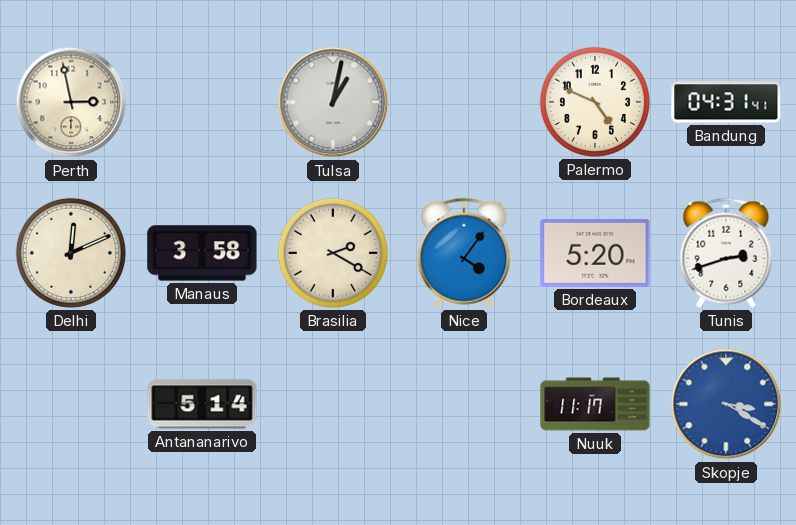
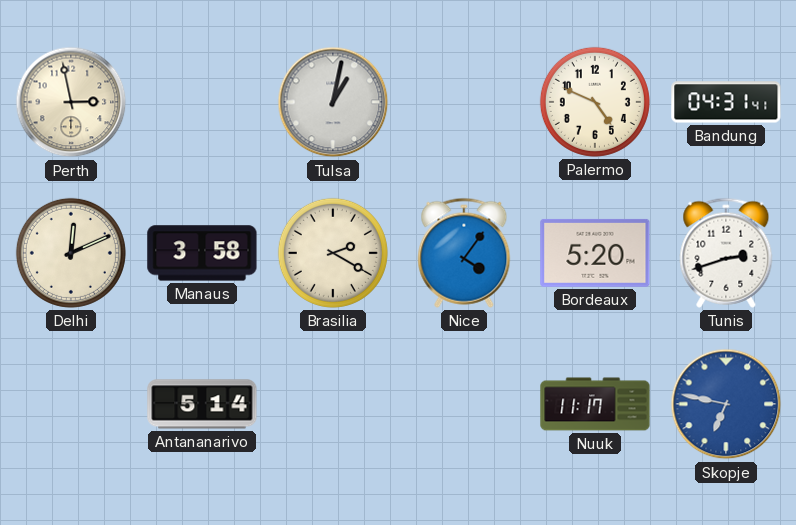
Skopje: 3:20 -> 6:47 (726, 404)
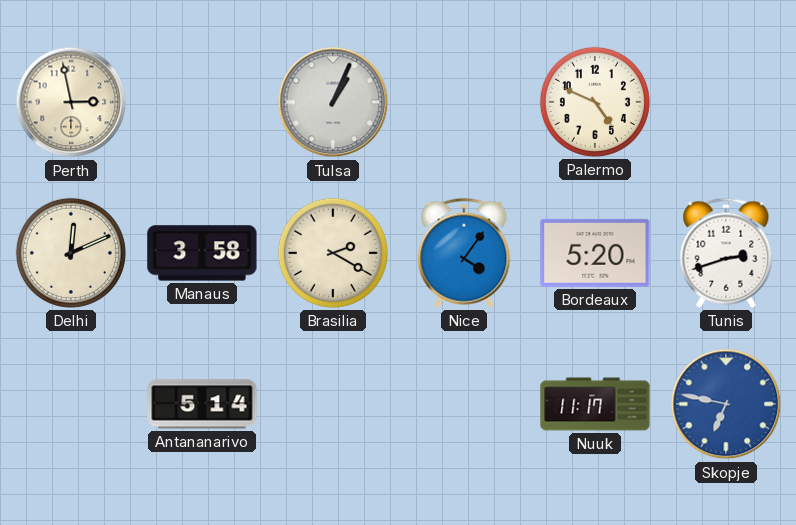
Tulsa: 1:02 -> 1:04 (333, 102)
Bandung: 04:31 -> none (726, 102)
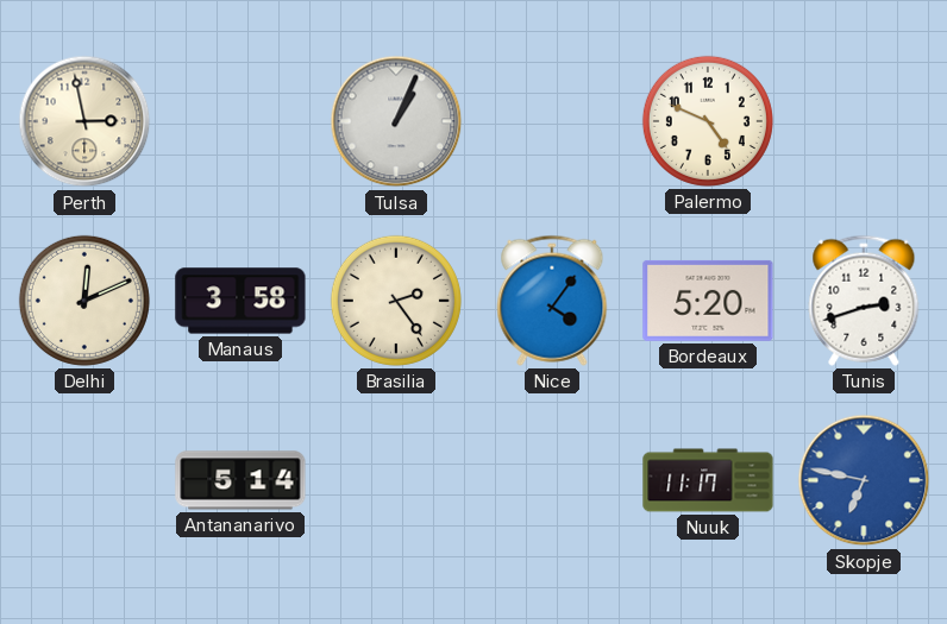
Brasilia: 2:20 -> 2:24 (396, 301)
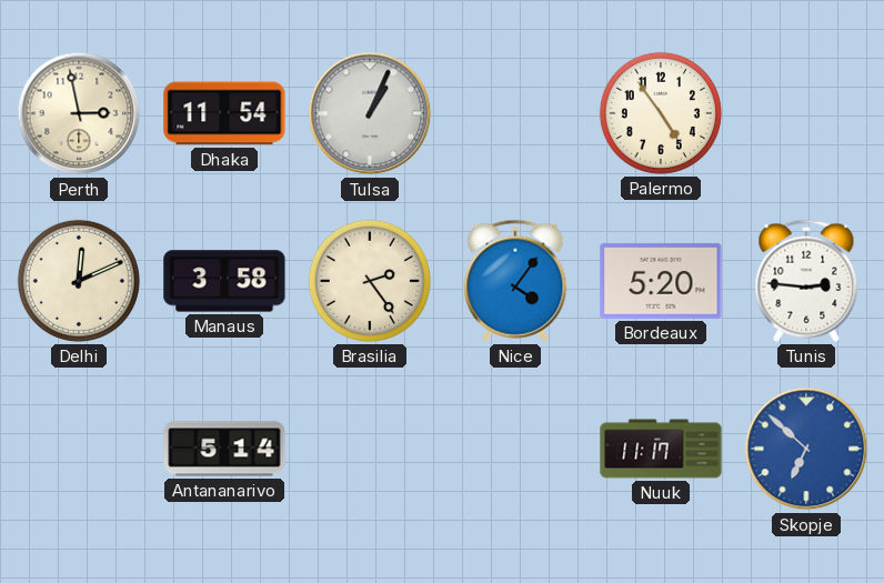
Dhaka: none -> 11:54 (224, 113)
Palermo: 4:49 -> 4:54 (661, 113)
Tunis: 2:42 -> 2:46 (806, 281)
Skopje: 6:47 -> 6:52 (806, 449)
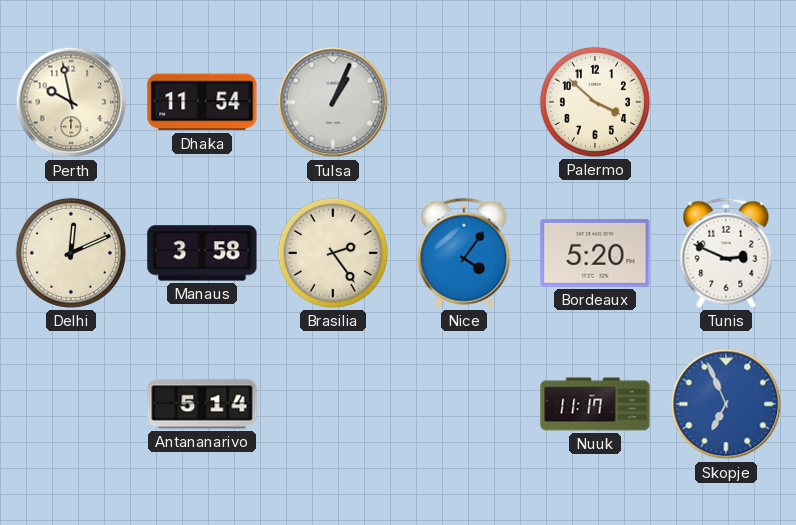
Perth: 2:58 -> 9:58 (71, 102)
Palermo: 4:54 -> 3:52 (595, 102)
Tunis: 2:46 -> 2:49 (726, 253)
Skopje: 6:52 -> 6:56 (726, 404)
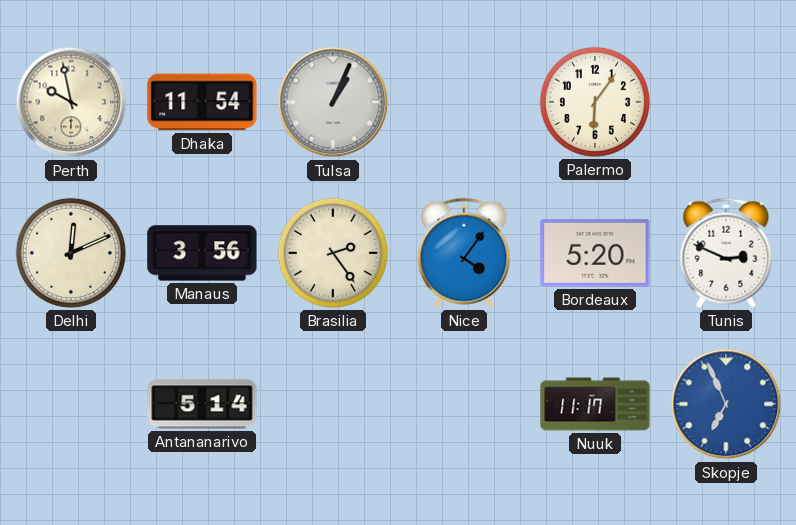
Palermo: 3:52 -> 6:06 (595, 102)
Manaus: 3:58 -> 3:56 (202, 253)
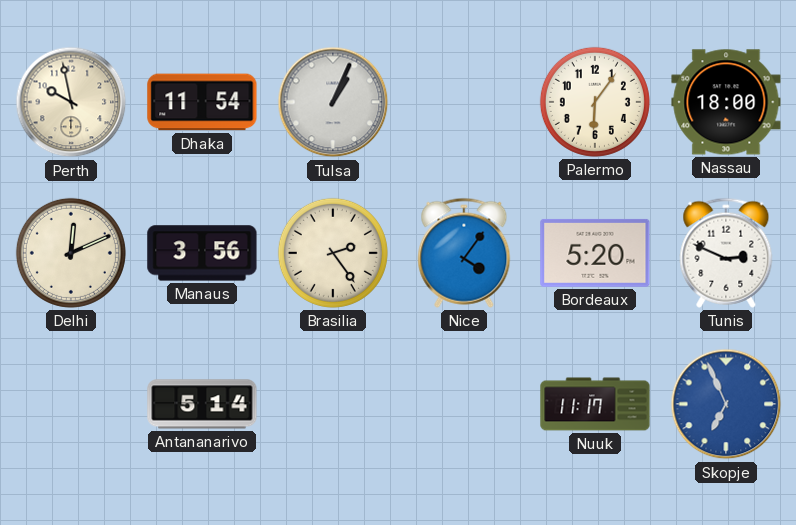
Nassau: none -> 18:00 (726, 102)
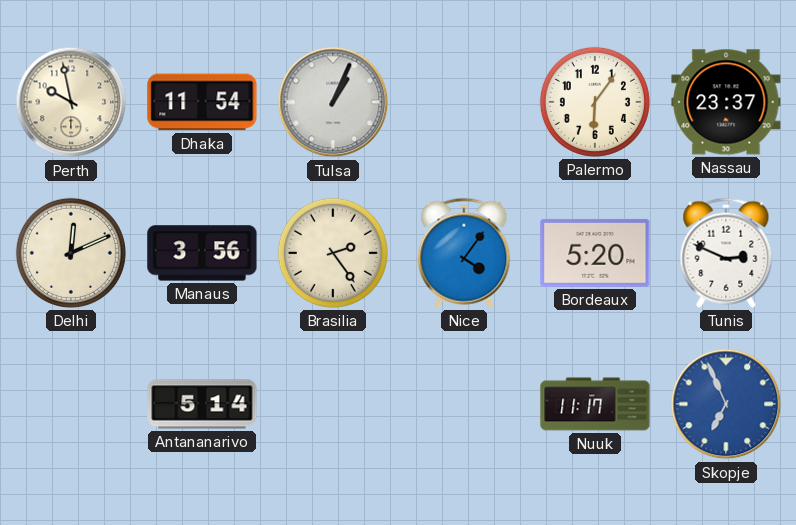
Nassau: 18:00 -> 23:37 (726, 102)
